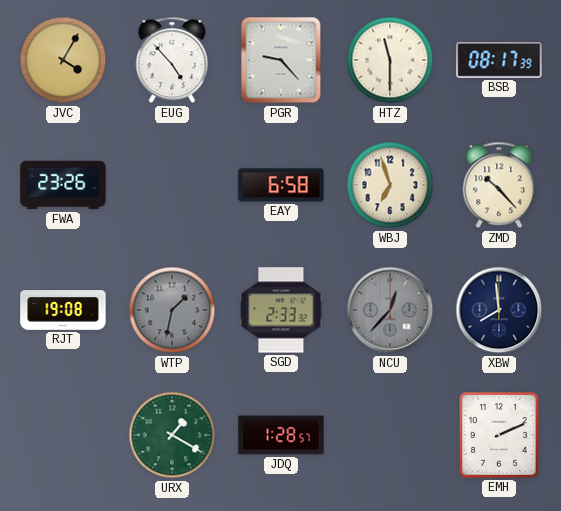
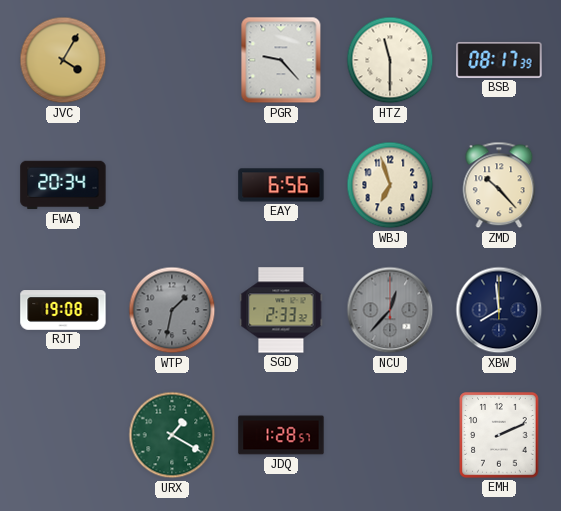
EUG: 4:53 -> none (172, 60)
FWA: 23:26 -> 20:34 (63, 185)
EAY: 6:58 -> 6:56 (281, 185)
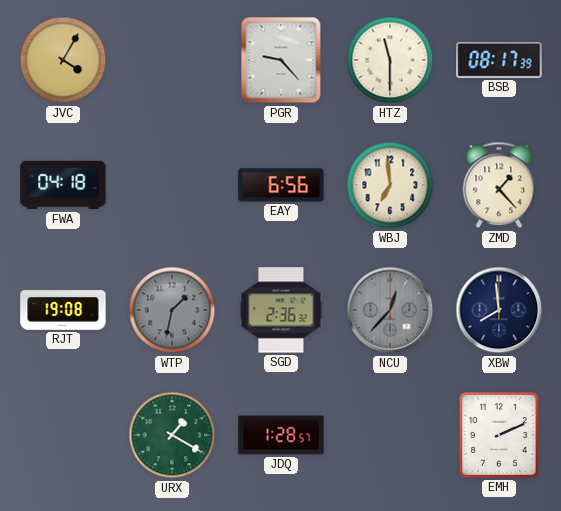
FWA: 20:34 -> 04:18 (63, 185)
WBJ: 6:57 -> 6:59 (390, 185)
ZMD: 10:23 -> 1:23 (499, 185)
SGD: 2:33 -> 2:36 (281, 310)
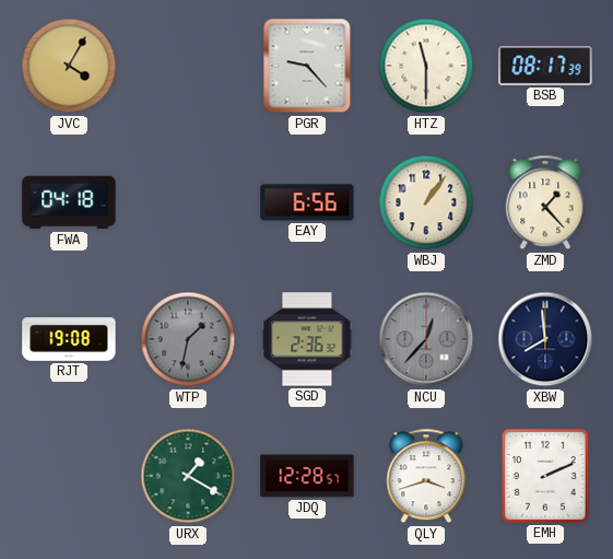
WBJ: 6:59 -> 1:06 (426, 202)
JDQ: 1:28 -> 12:28 (307, 476)
QLY: none -> 3:42 (426, 476)
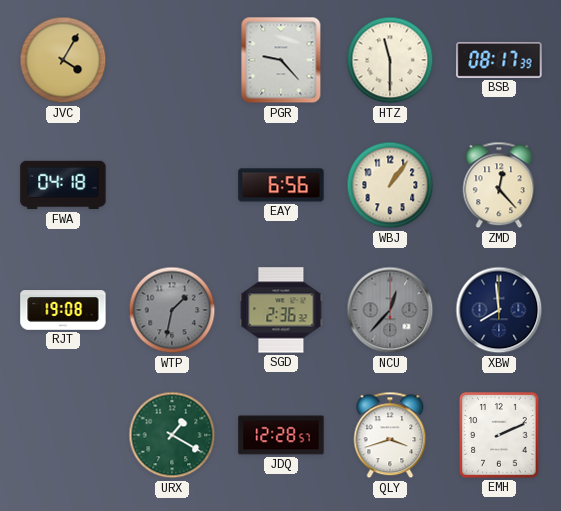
ZMD: 1:23 -> 12:23 (499, 185)
